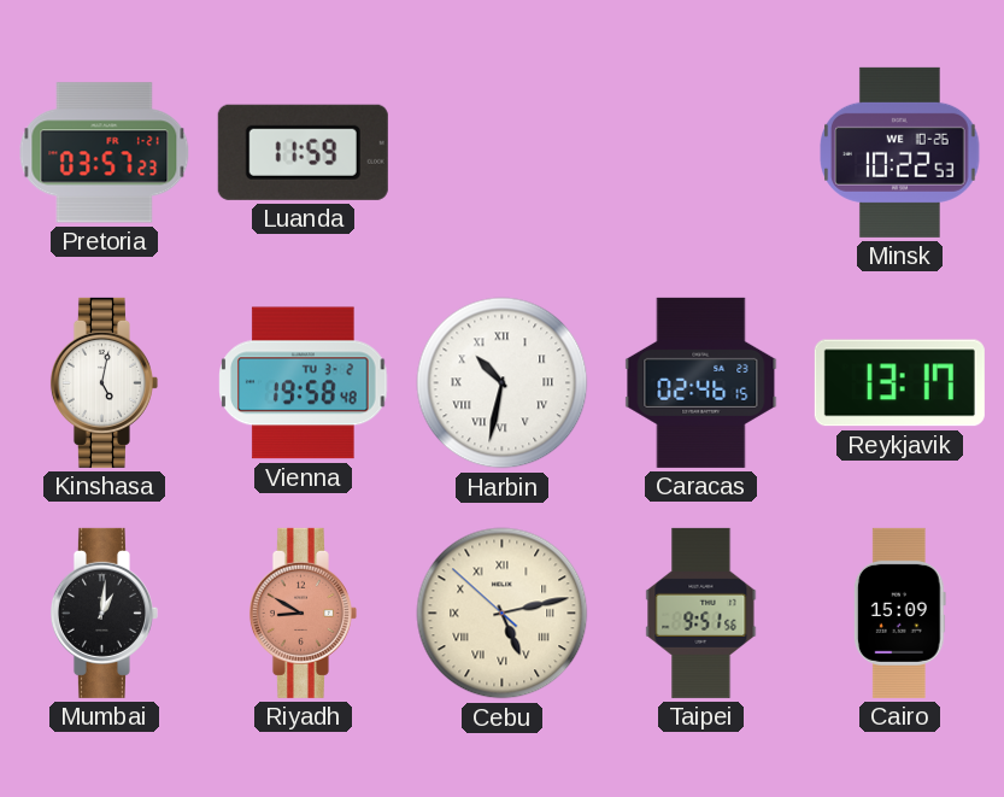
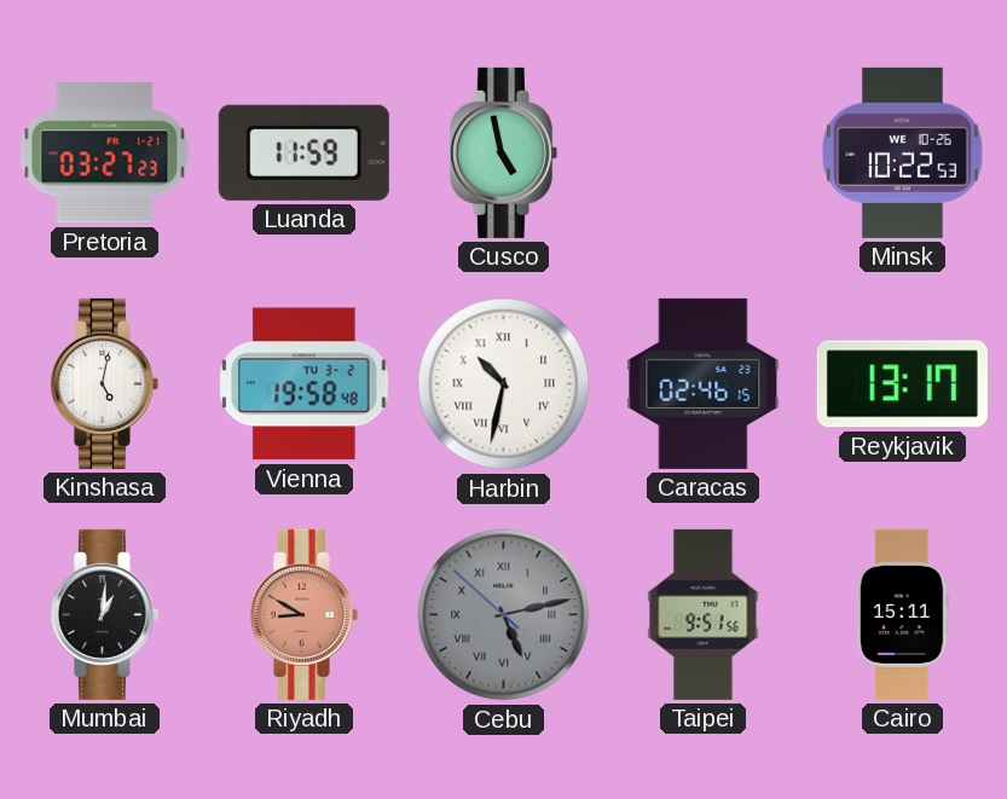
Pretoria: 03:57 -> 03:27 (105, 154)
Cusco: none -> 4:58 (503, 152)
Cebu dial: cream -> grey (504, 615)
Cairo: 15:09 -> 15:11 (902, 614)
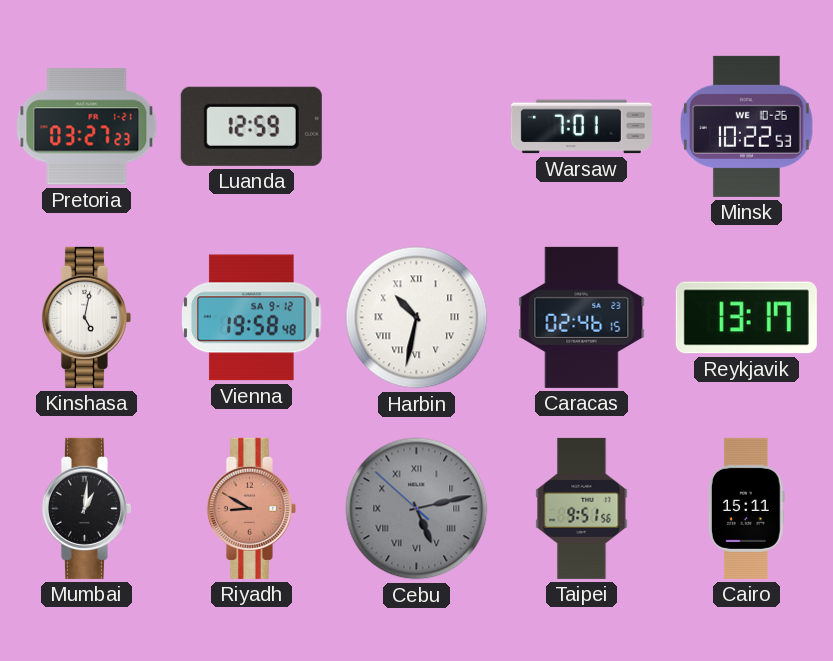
Luanda: 11:59 -> 12:59 (251, 126)
Cusco: 4:58 -> none (503, 152)
Warsaw: none -> 7:01 (581, 127)
Vienna date: TU 3-2 -> SA 9-12 (252, 318)
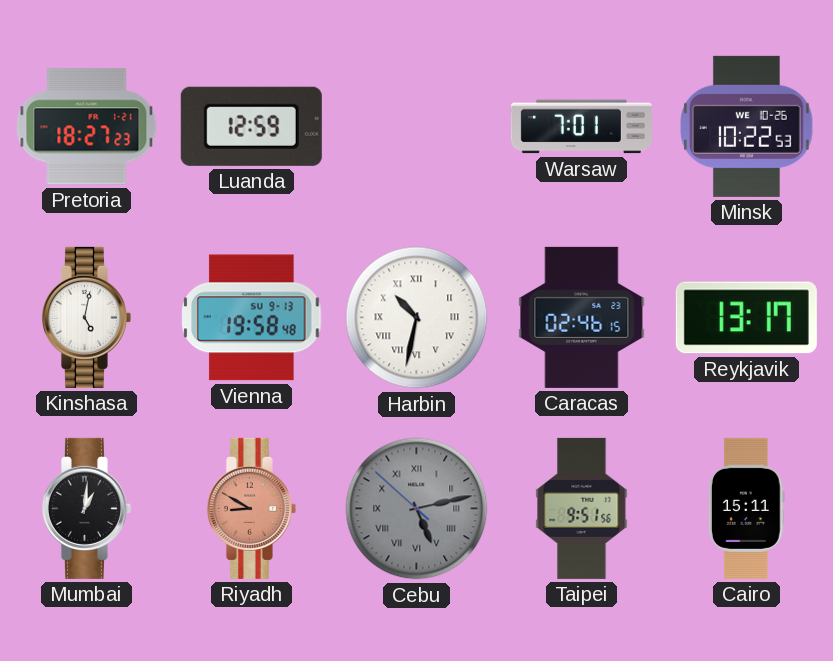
Pretoria: 03:27 -> 18:27 (87, 127)
Vienna date: SA 9-12 -> SU 9-13 (252, 318)
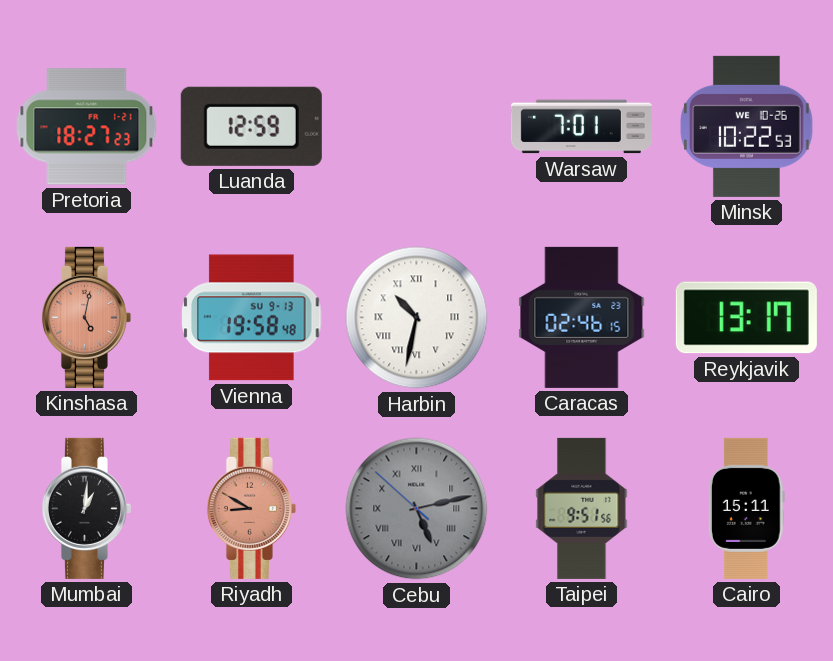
Kinshasa dial: white -> salmon (86, 317)
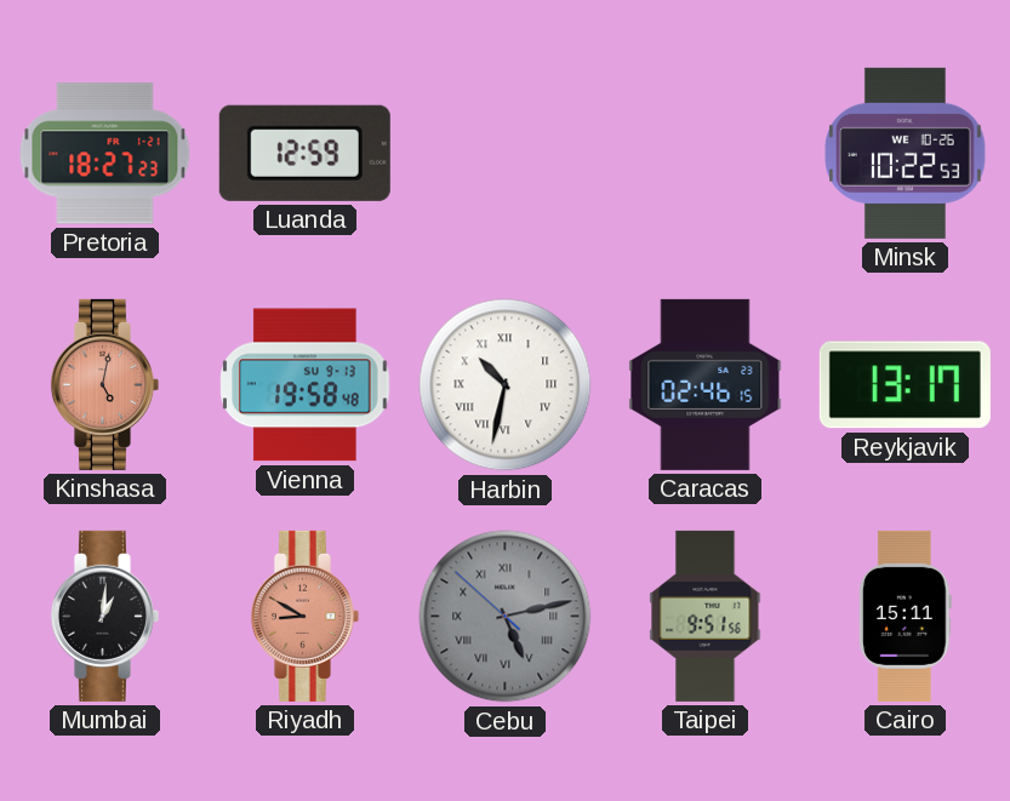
Warsaw: 7:01 -> none (581, 127)
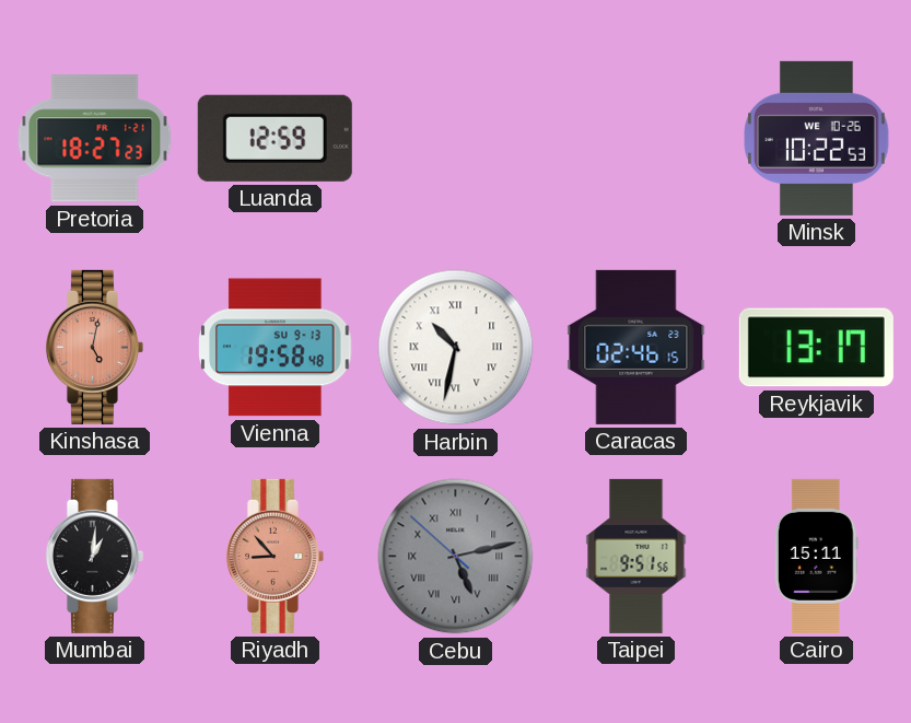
Riyadh: 8:50 -> 8:53 (275, 556)
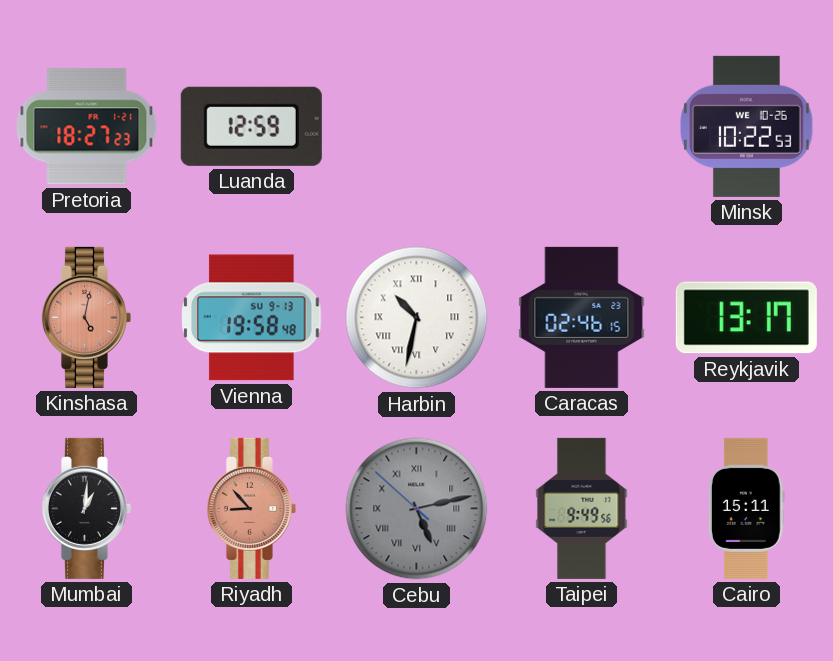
Taipei: 9:51 -> 9:49 (582, 508)
